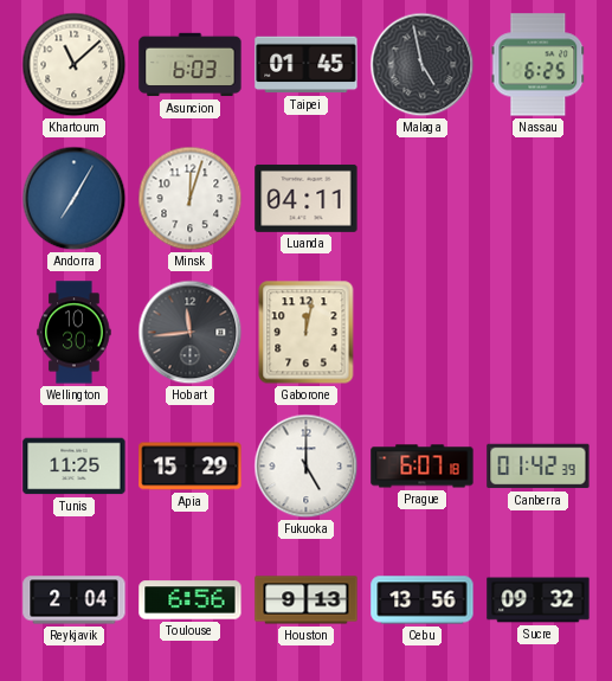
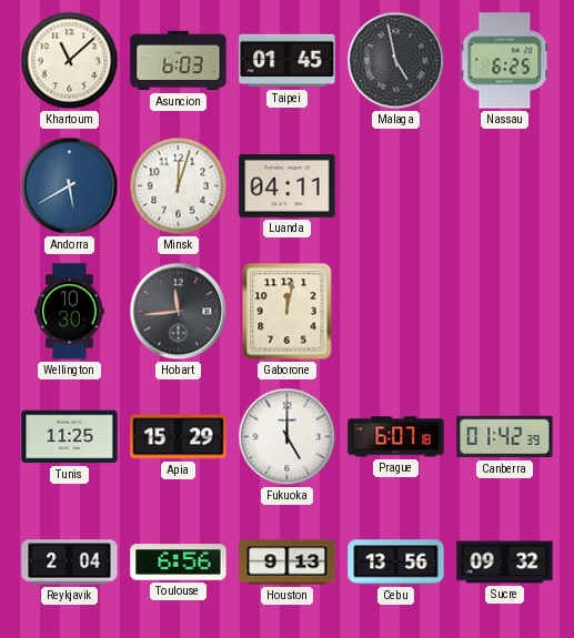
Andorra: 7:05 -> 5:40 (70, 186)
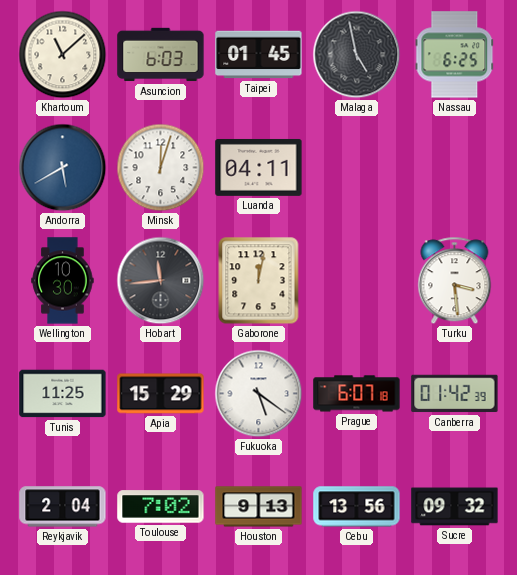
Turku: none -> 3:29 (455, 281)
Fukuoka: 5:00 -> 5:21 (259, 394)
Toulouse: 6:56 -> 7:02 (161, 507)
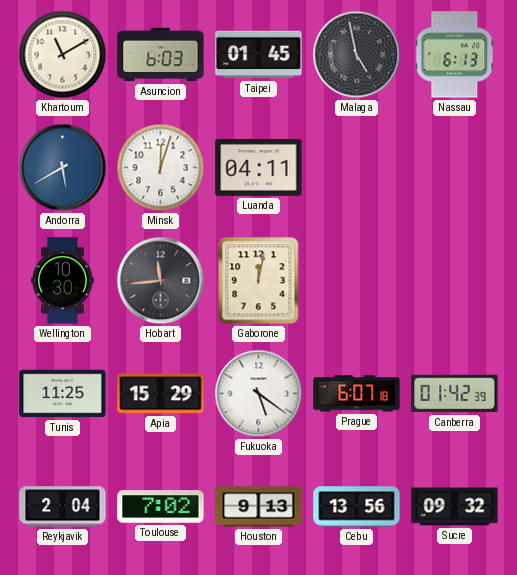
Khartoum: 11:08 -> 11:10 (63, 55)
Nassau: 6:25 -> 6:13 (455, 55)
Turku: 3:29 -> none (455, 281)
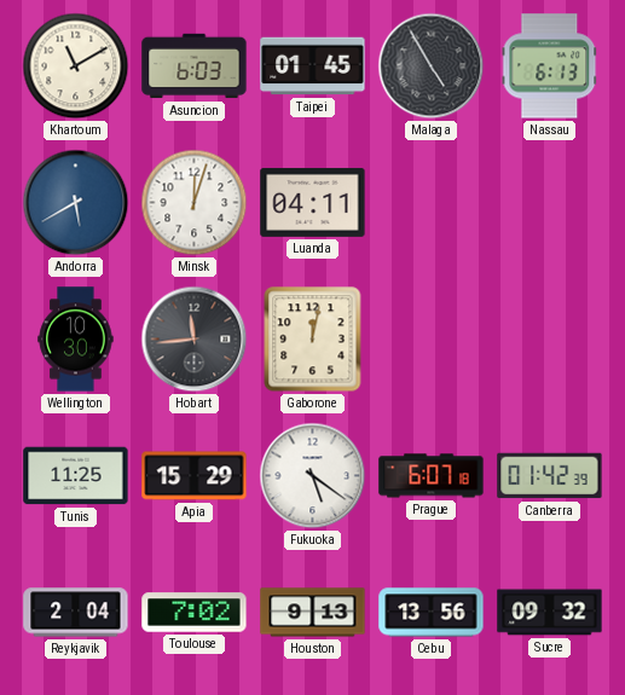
Malaga: 4:58 -> 4:55 (432, 66)
